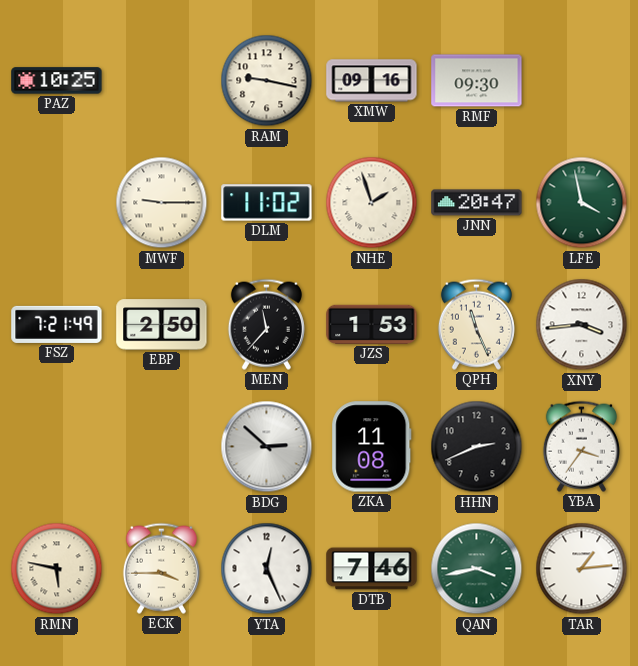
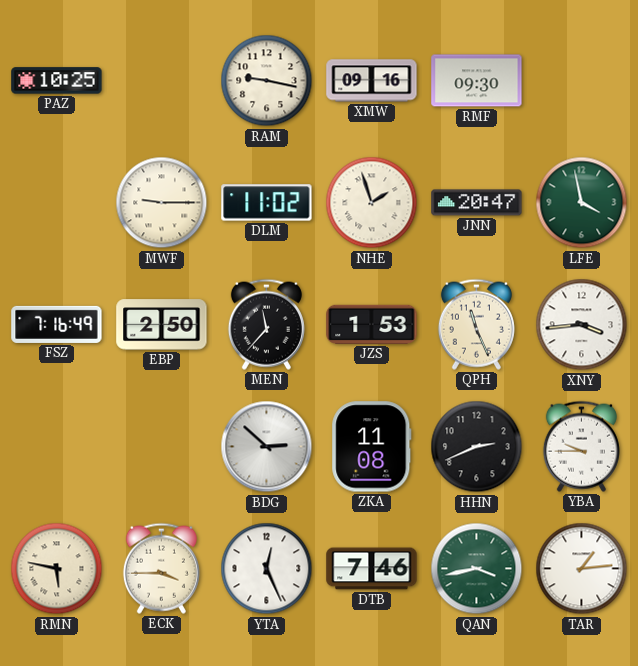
FSZ: 7:21 -> 7:16 (57, 324)
YBA: 3:36 -> 9:45 (581, 446)
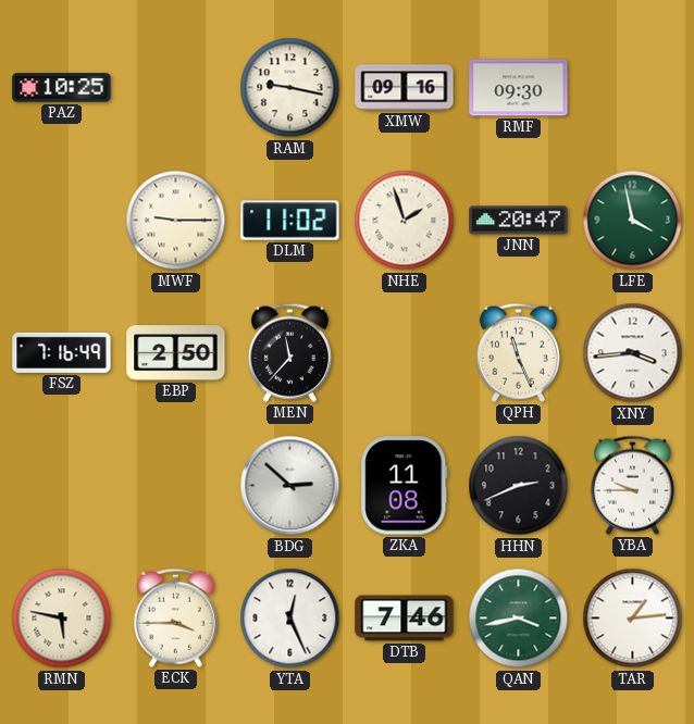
JZS: 1:53 -> none (372, 324)
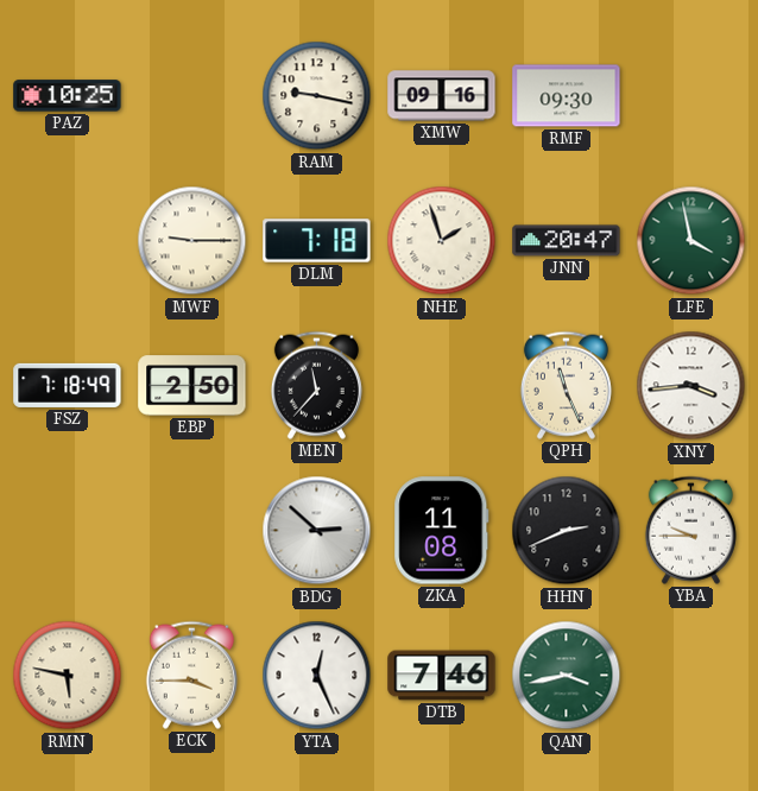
DLM: 11:02 -> 7:18 (317, 241)
FSZ: 7:16 -> 7:18 (68, 385)
TAR: 1:14 -> none (633, 619)
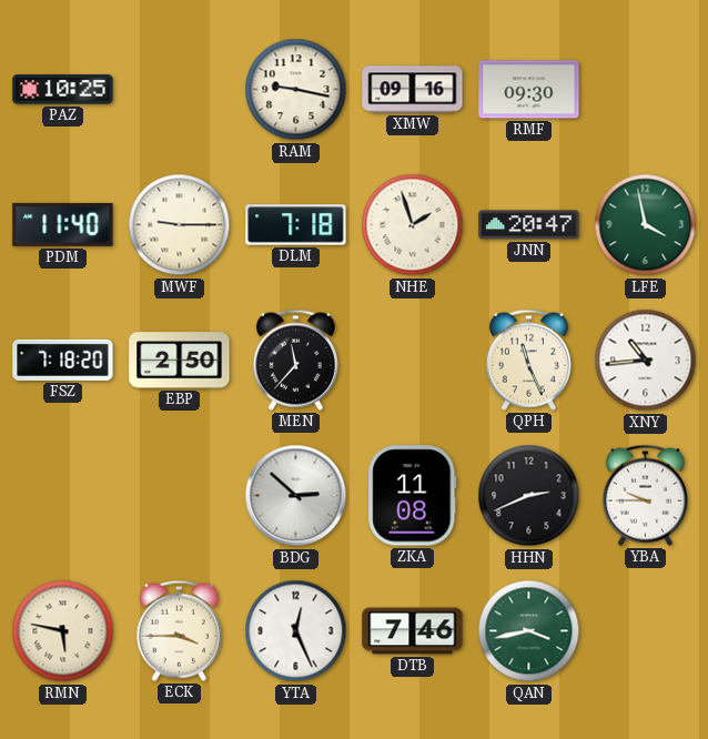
PDM: none -> 11:40 (63, 224)
FSZ: 7:18:49 -> 7:18:20 (63, 360)
XNY: 3:44 -> 10:44 (646, 361)
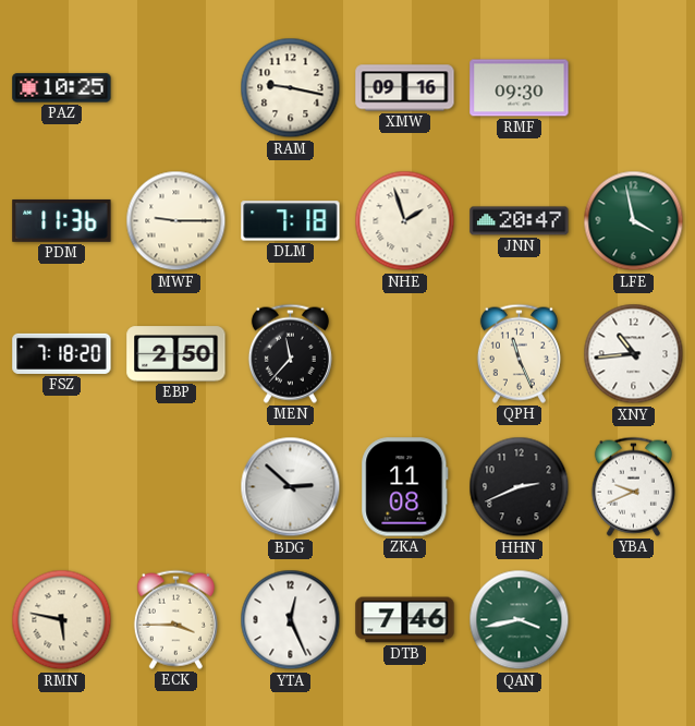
PDM: 11:40 -> 11:36 (62, 220)
YBA: 9:45 -> 9:41 (633, 486)
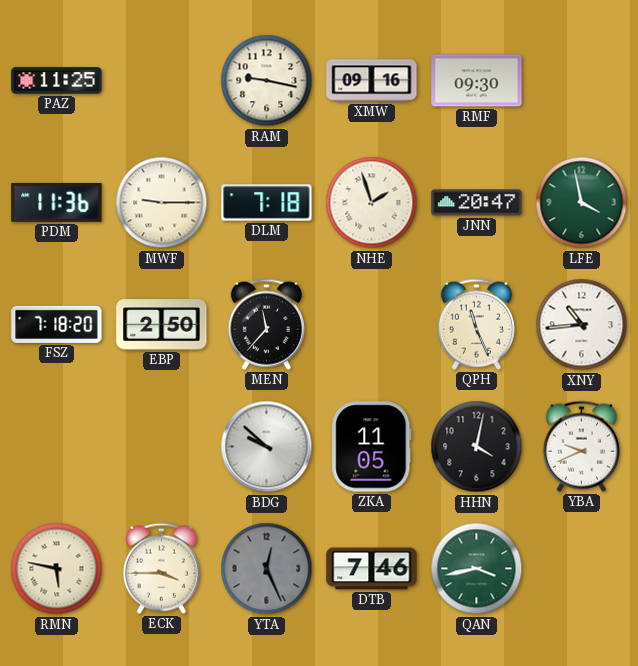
PAZ: 10:25 -> 11:25 (57, 81)
BDG: 2:52 -> 9:52 (267, 447)
ZKA: 11:08 -> 11:05 (372, 447)
HHN: 2:41 -> 4:02 (477, 447)
YTA dial: white -> grey (267, 569)
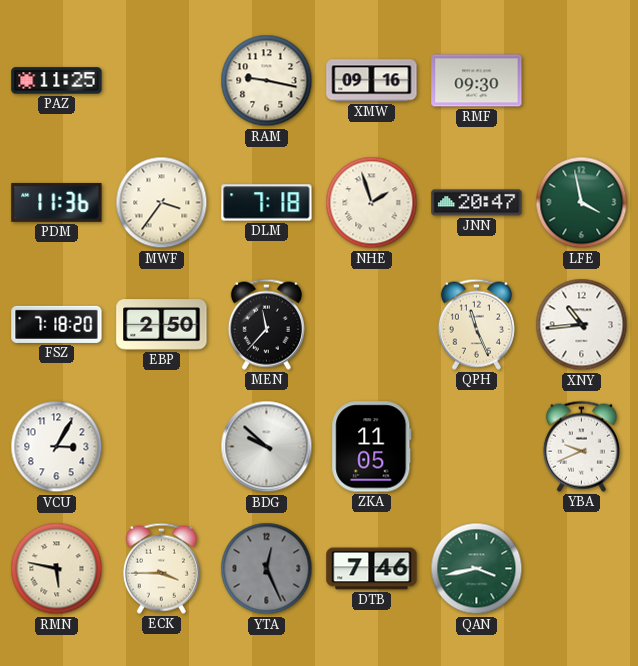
MWF: 9:15 -> 3:36 (162, 203)
VCU: none -> 3:05 (57, 447)
HHN: 4:02 -> none (477, 447)
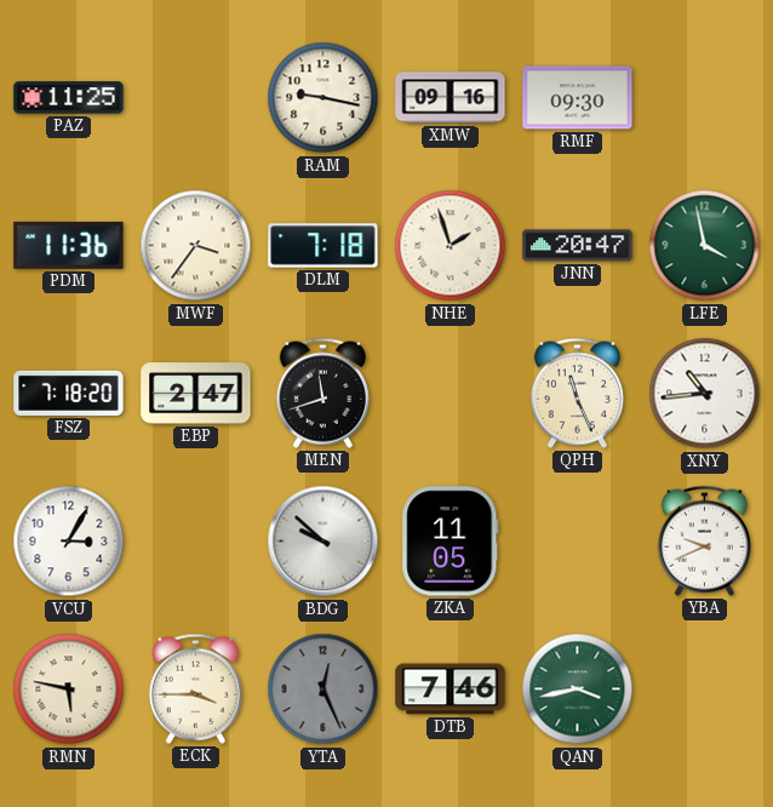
EBP: 2:50 -> 2:47 (196, 394)
MEN: 11:37 -> 11:42 (322, 393)
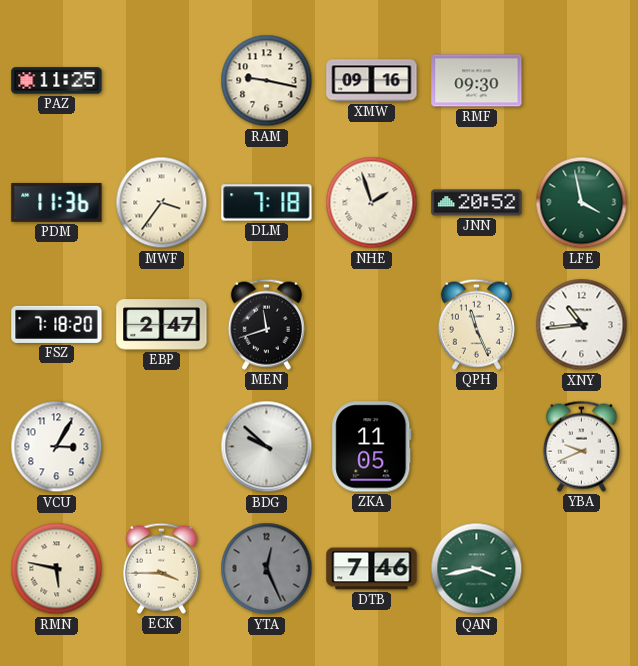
JNN: 20:47 -> 20:52 (477, 203)
